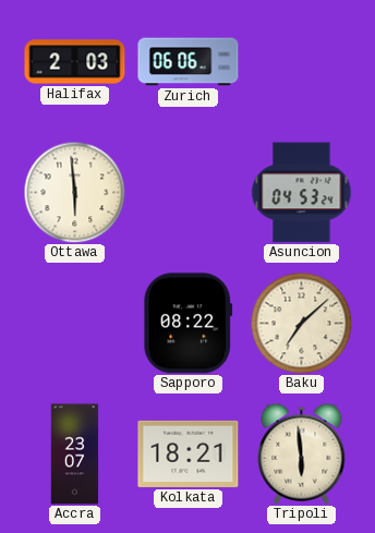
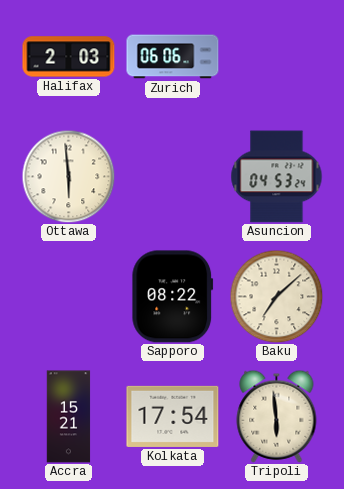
Accra: 23:07 -> 15:21 (69, 417)
Kolkata: 18:21 -> 17:54 (173, 416)
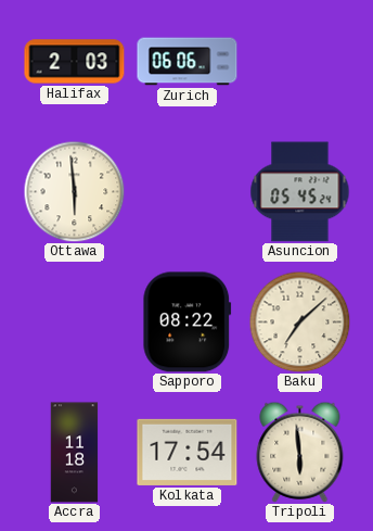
Asuncion: 04:53 -> 05:45 (300, 192)
Accra: 15:21 -> 11:18 (75, 453)
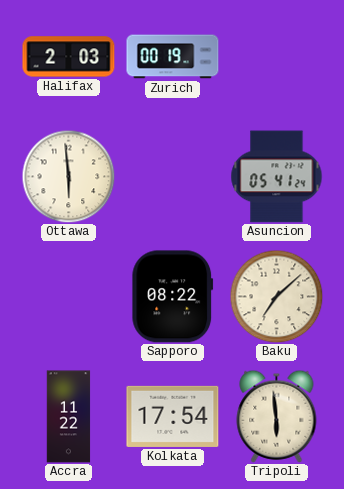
Zurich: 06:06 -> 00:19 (173, 57)
Asuncion: 05:45 -> 05:41 (277, 177)
Accra: 11:18 -> 11:22 (69, 417)
